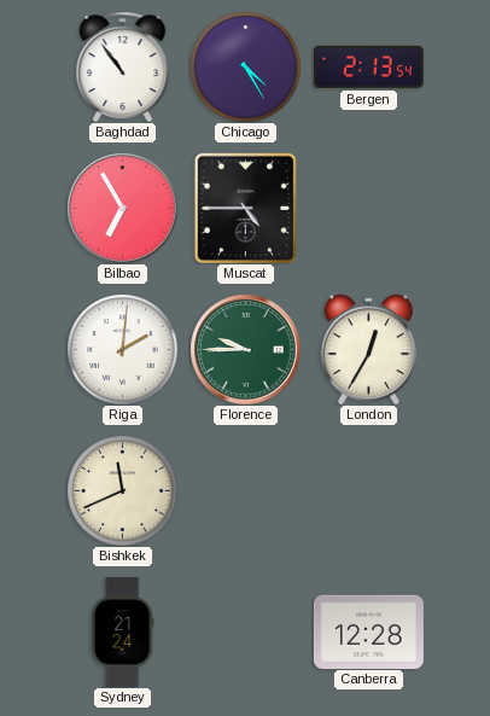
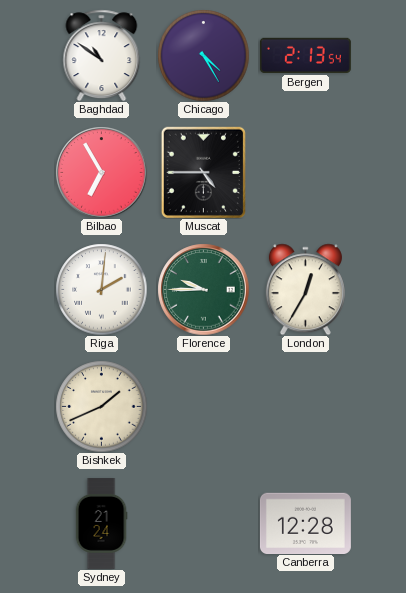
Baghdad: 10:54 -> 10:51 (102, 55)
Bishkek: 11:41 -> 1:41 (101, 406)
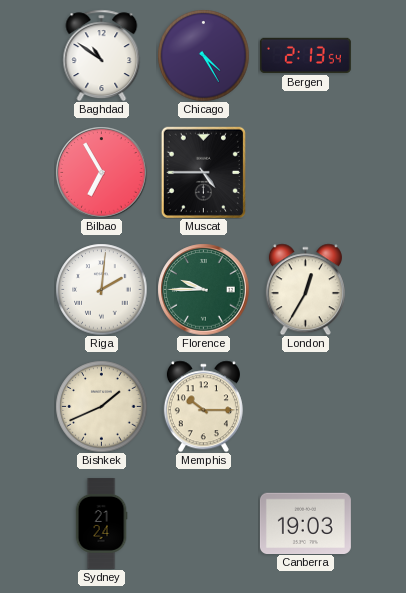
Memphis: none -> 10:15 (203, 406)
Canberra: 12:28 -> 19:03 (305, 523)
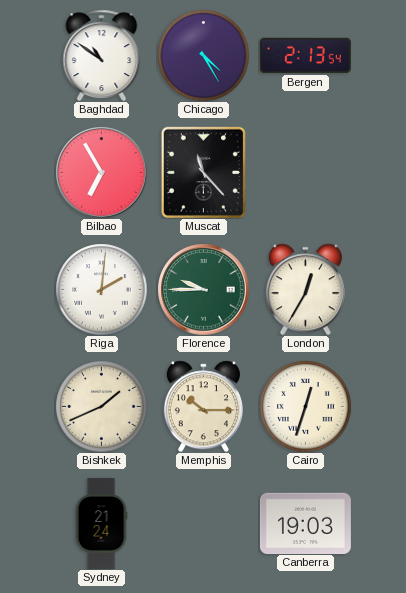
Muscat: 4:45 -> 11:23 (203, 172)
Cairo: none -> 12:33 (305, 406)
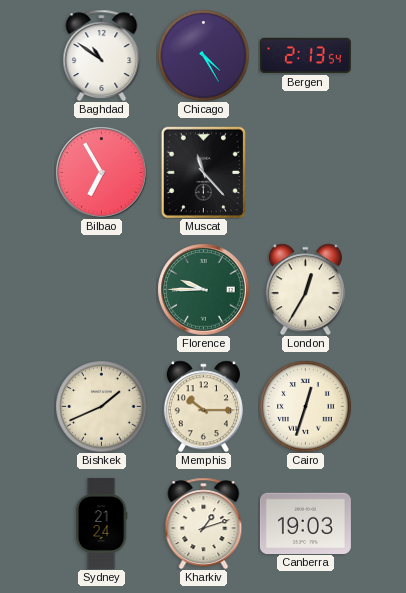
Riga: 2:01 -> none (101, 289)
Kharkiv: none -> 1:12 (204, 523)
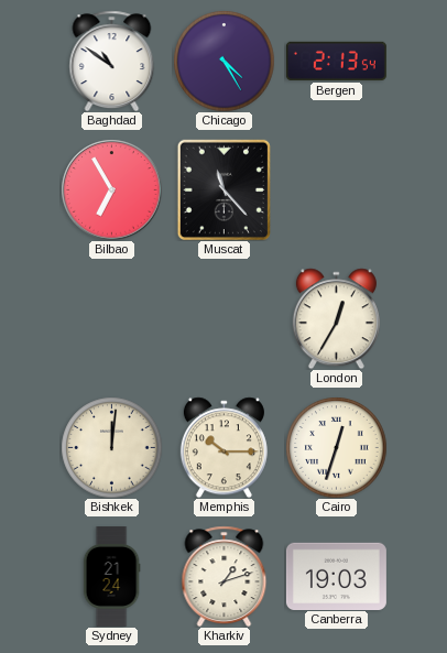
Florence: 9:45 -> none (203, 289)
Bishkek: 1:41 -> 12:01 (111, 447)
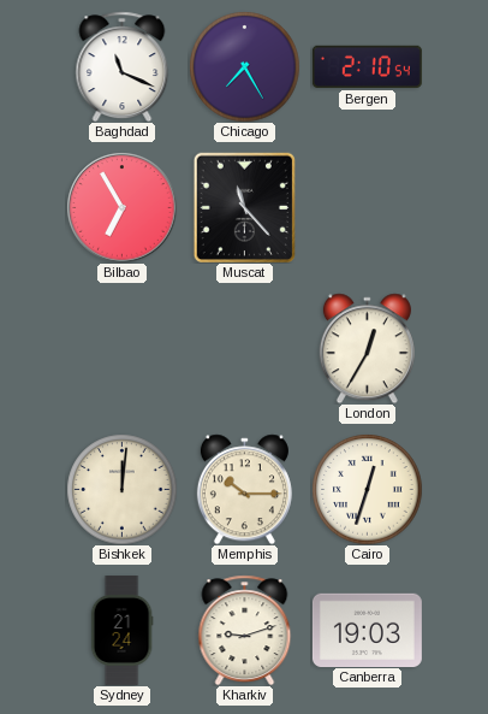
Baghdad: 10:51 -> 11:19 (123, 66)
Chicago: 4:25 -> 7:25 (244, 66)
Bergen: 2:13 -> 2:10 (367, 66)
Kharkiv: 1:12 -> 9:12 (245, 630)
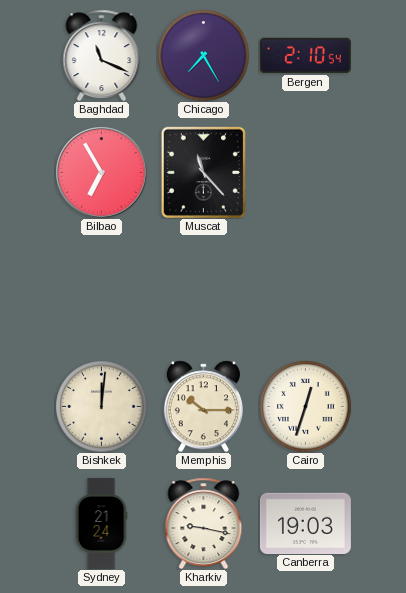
London: 12:35 -> none (367, 348)
Kharkiv: 9:12 -> 9:17 (204, 523)
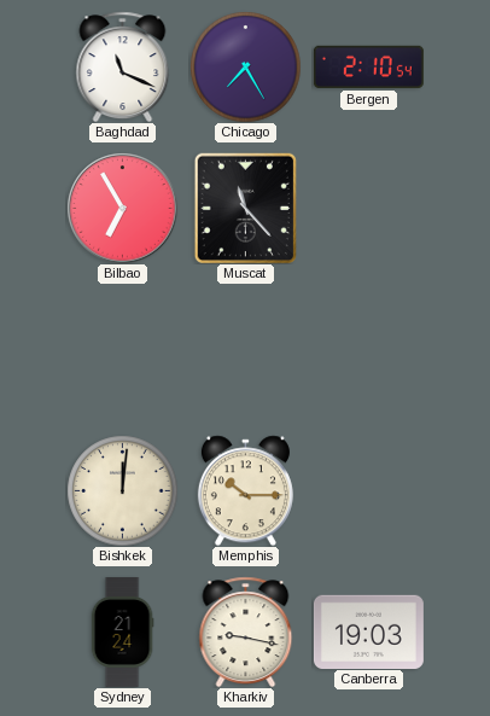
Cairo: 12:33 -> none (305, 406)
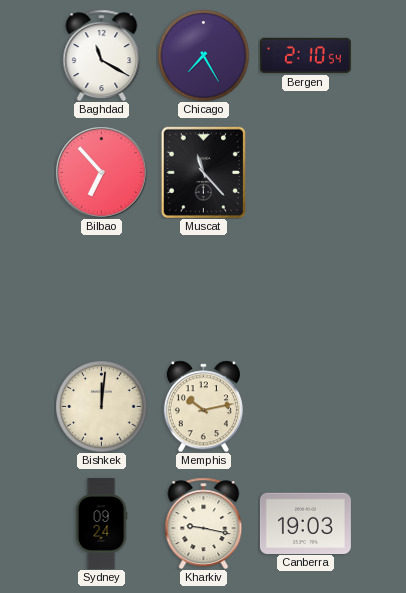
Baghdad: 11:19 -> 11:20 (102, 55)
Bilbao: 6:55 -> 6:53 (101, 172)
Memphis: 10:15 -> 10:13 (203, 406)
Sydney: 21:24 -> 09:24 (101, 523)
